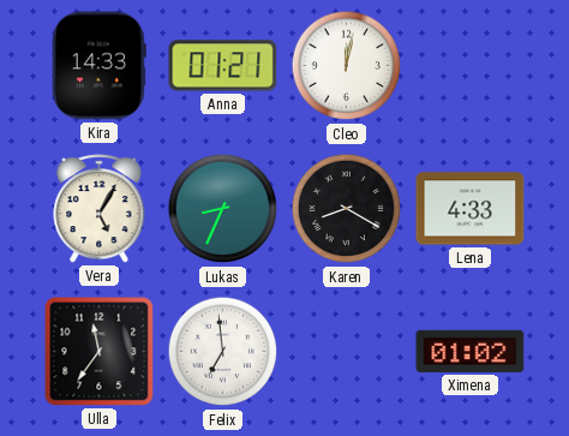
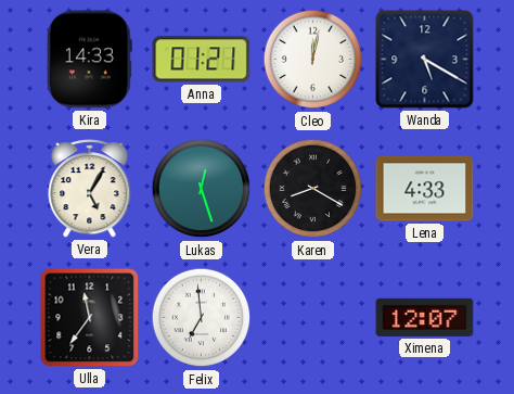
Wanda: none -> 5:20 (425, 60)
Lukas: 8:34 -> 12:27 (202, 189)
Ximena: 01:02 -> 12:07 (425, 317)
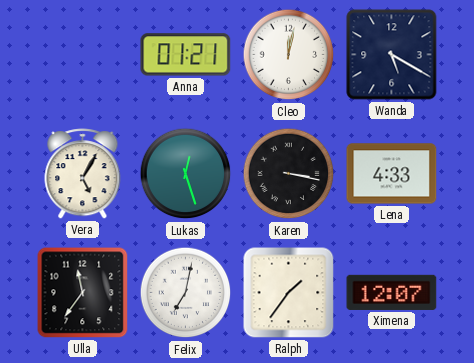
Kira: 14:33 -> none (89, 60)
Karen: 8:20 -> 3:17 (289, 174)
Felix: 6:59 -> 7:02 (186, 293)
Ralph: none -> 1:36 (289, 293)
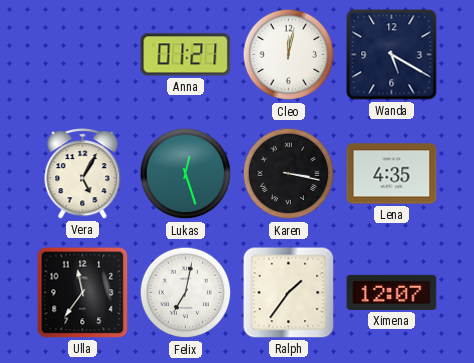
Lena: 4:33 -> 4:35 (392, 174)
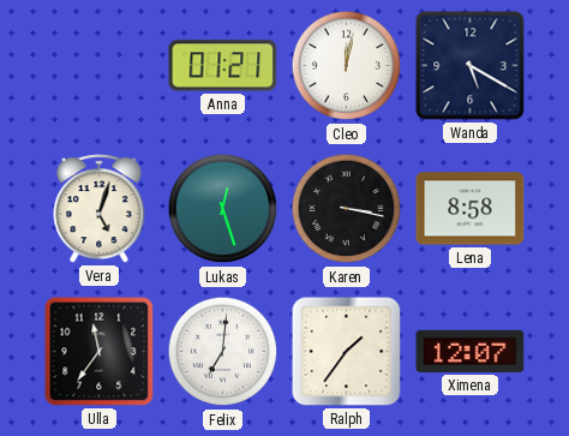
Vera: 5:05 -> 5:03 (100, 209)
Lena: 4:35 -> 8:58 (471, 209)
Felix: 7:02 -> 7:01 (223, 352)
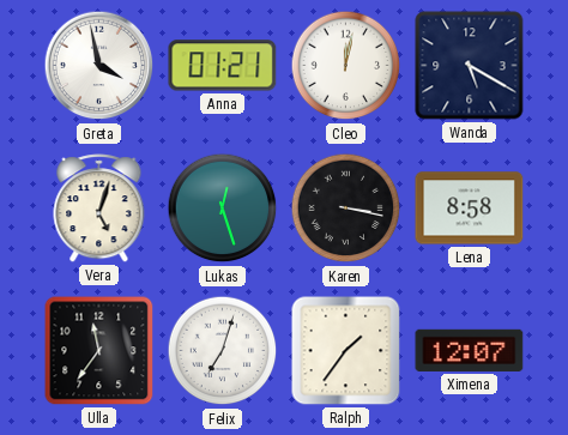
Greta: none -> 3:58 (99, 66)
Felix: 7:01 -> 7:03 (223, 351)
